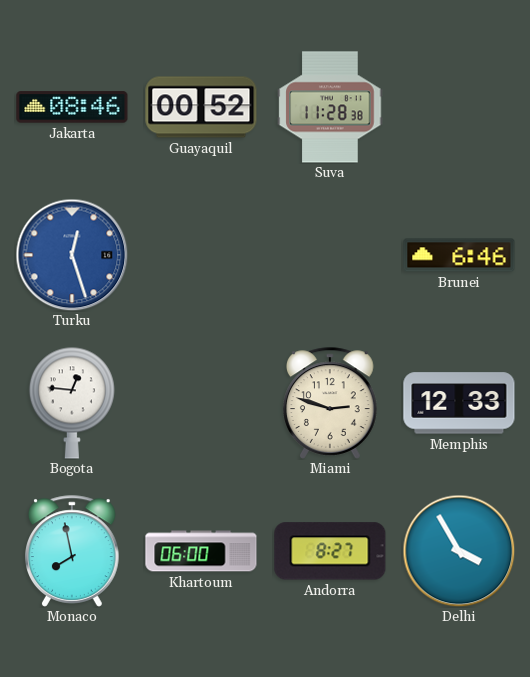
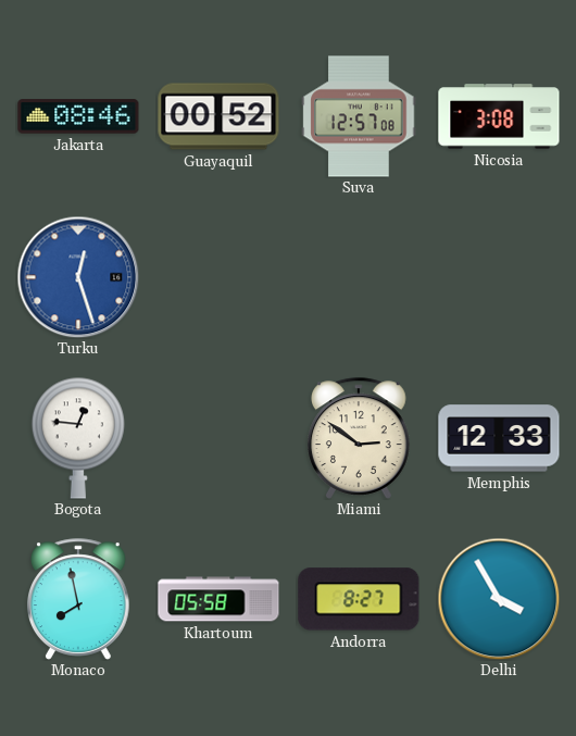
Suva: 11:28 -> 12:57 (359, 116)
Nicosia: none -> 3:08 (499, 116)
Brunei: 6:46 -> none (459, 255)
Miami: 2:48 -> 2:51 (360, 438)
Khartoum: 06:00 -> 05:58 (218, 599)
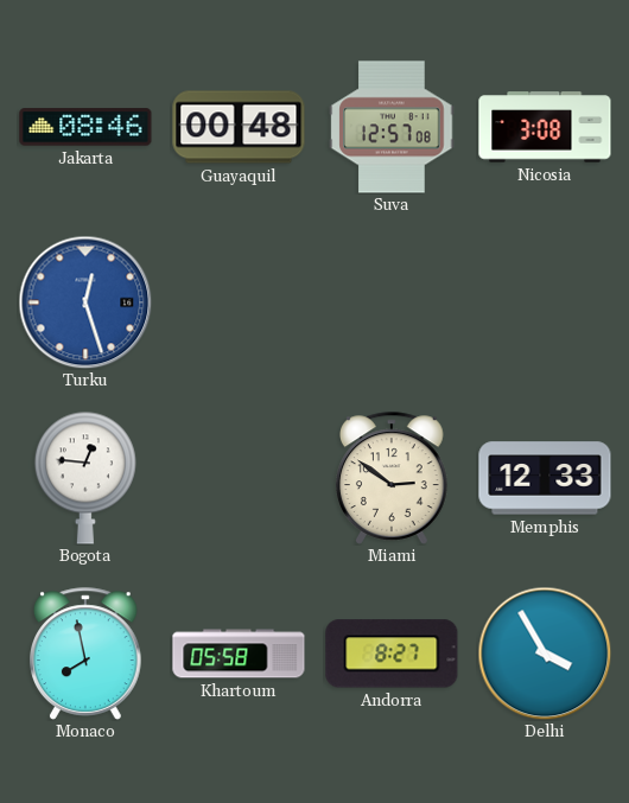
Guayaquil: 00:52 -> 00:48 (239, 127)
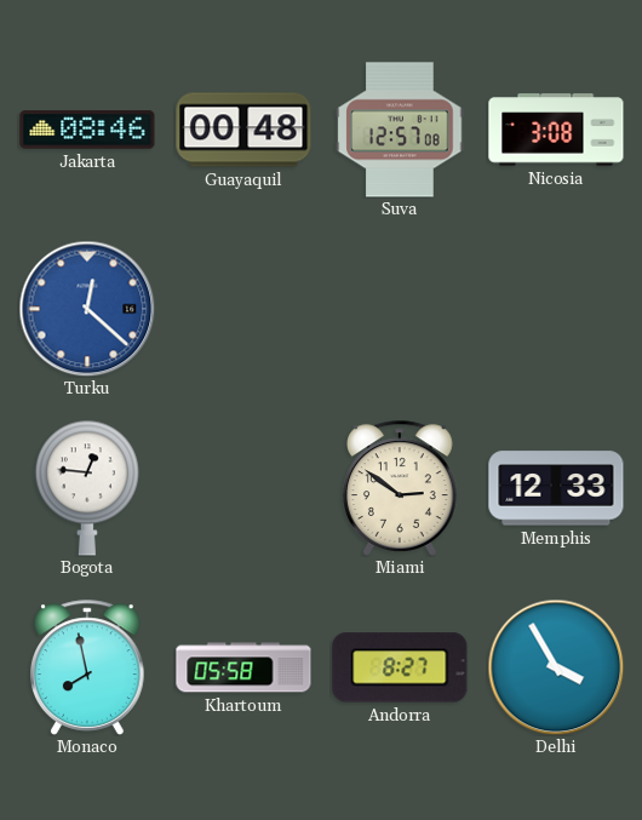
Turku: 12:27 -> 12:22 (87, 309)
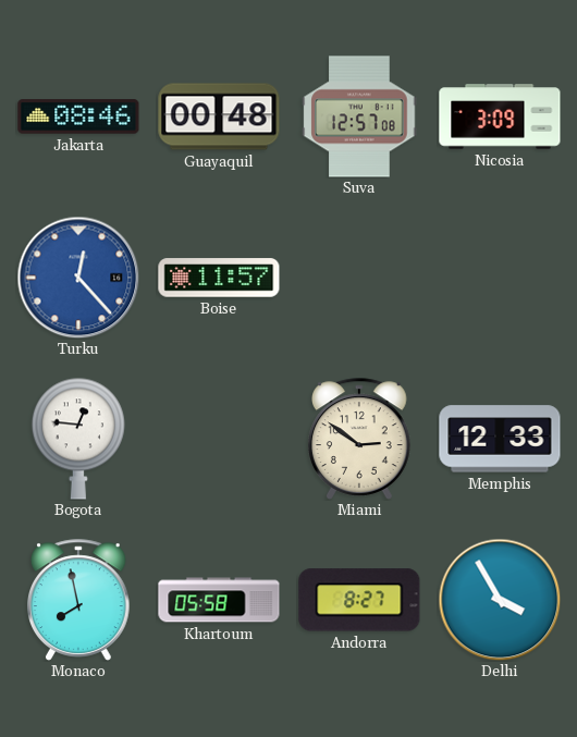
Nicosia: 3:08 -> 3:09 (500, 116)
Turku: 12:22 -> 12:23 (78, 278)
Boise: none -> 11:57 (219, 278)
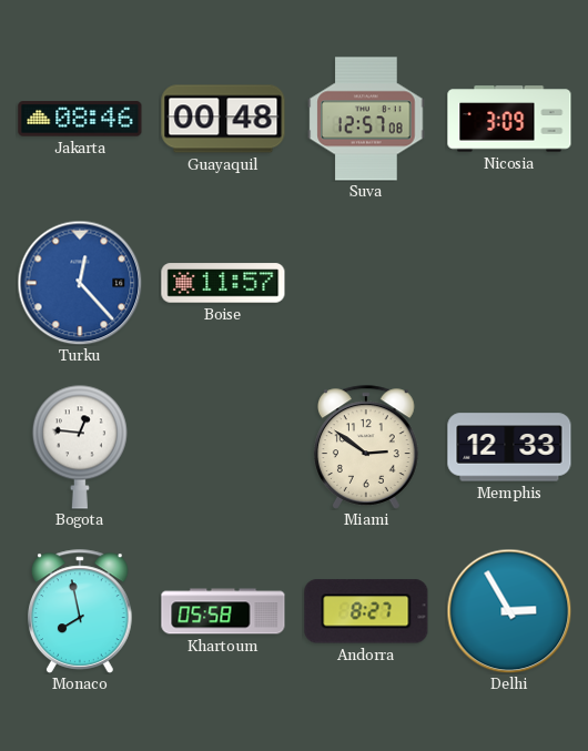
Delhi: 3:55 -> 2:55 (509, 611)
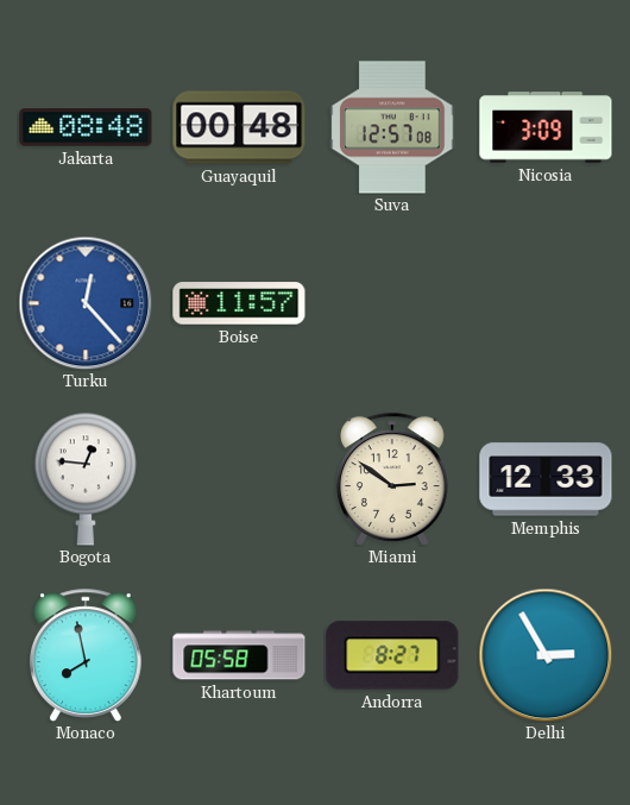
Jakarta: 08:46 -> 08:48 (86, 127)
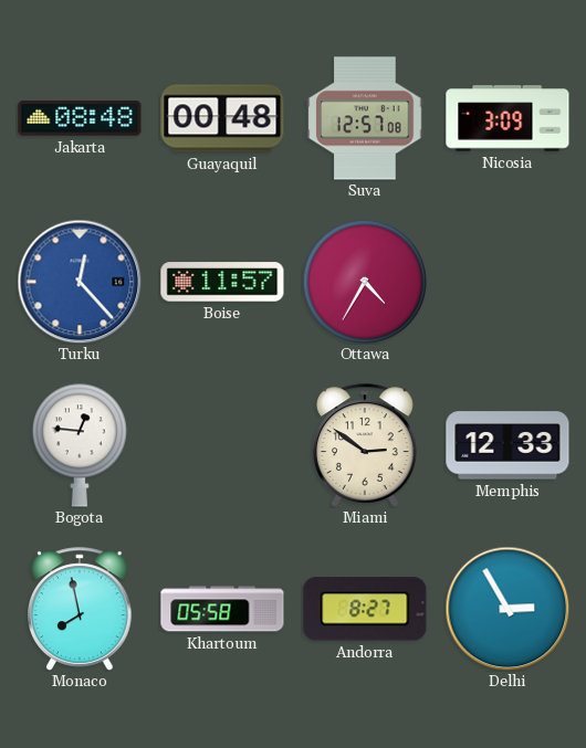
Ottawa: none -> 4:35 (365, 282)
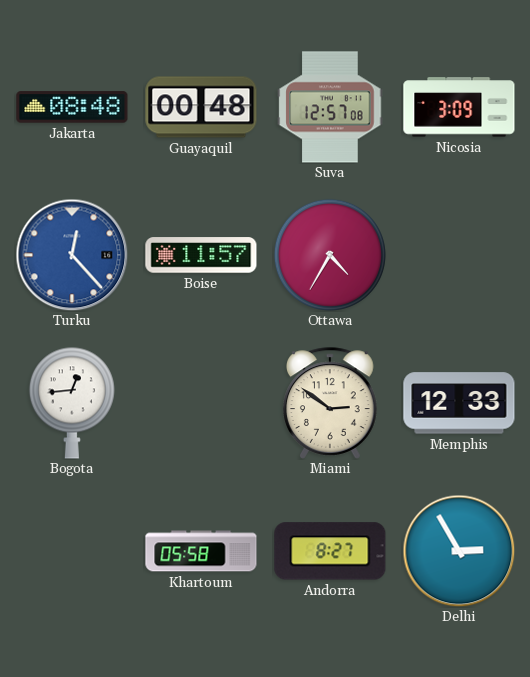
Bogota: 12:46 -> 12:44 (72, 403)
Monaco: 7:58 -> none (81, 609)
